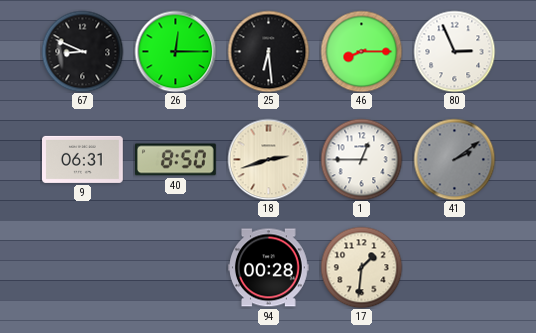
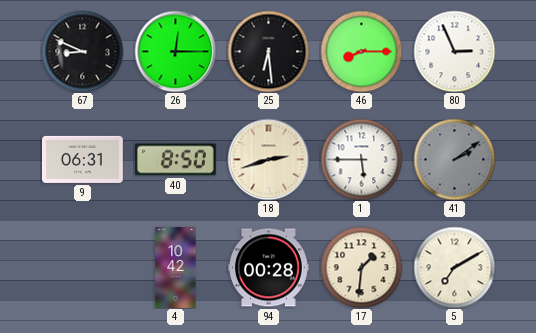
1: 12:45 -> 5:45 (361, 159)
4: none -> 10:42 (176, 268)
5: none -> 7:10 (454, 267)
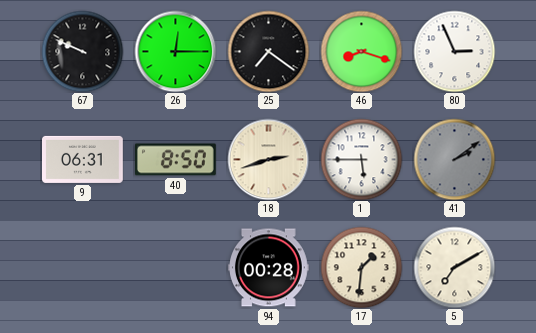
67: 8:49 -> 9:49 (82, 51)
25: 6:29 -> 7:21 (268, 51)
46: 8:15 -> 8:18 (361, 51)
4: 10:42 -> none (176, 268)
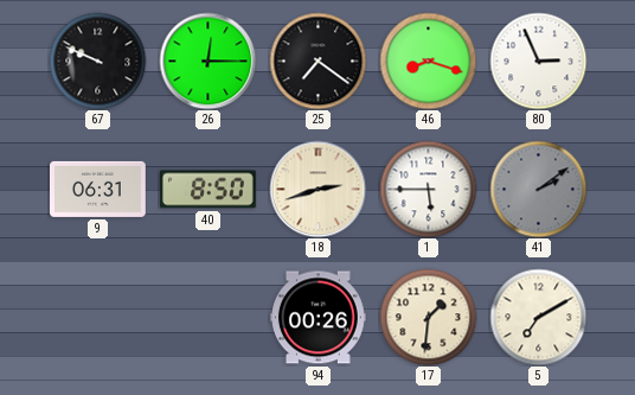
94: 00:28 -> 00:26 (319, 318)
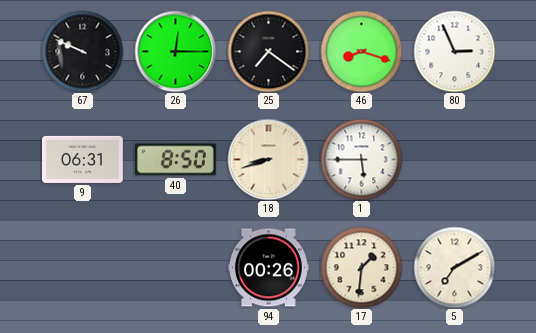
18: 2:42 -> 8:42 (268, 159)
41: 2:09 -> none (538, 189)
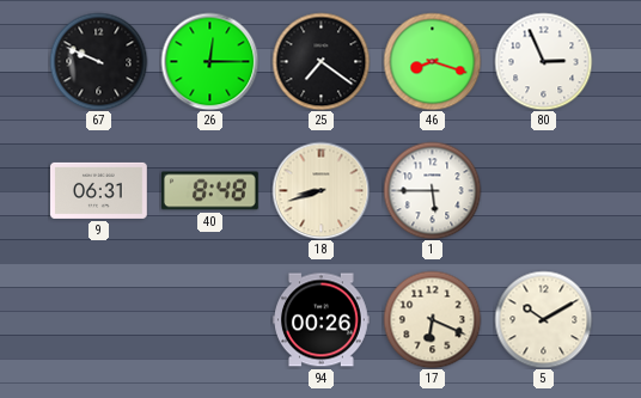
40: 8:50 -> 8:48 (209, 191)
17: 1:31 -> 6:19 (432, 319)
5: 7:10 -> 10:10 (543, 319)
